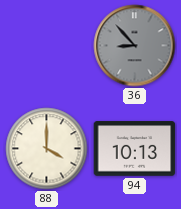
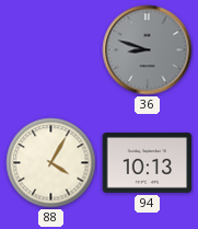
36: 8:53 -> 8:48 (148, 50)
88: 4:00 -> 4:05 (51, 163)
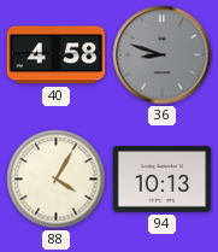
40: none -> 4:58 (57, 55)
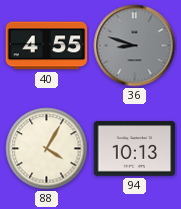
40: 4:58 -> 4:55 (47, 46)
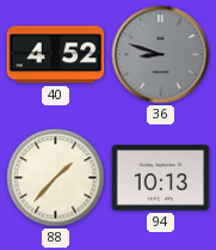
40: 4:55 -> 4:52 (56, 55)
88: 4:05 -> 1:37 (56, 178)
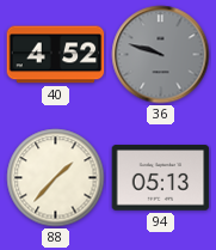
36: 8:48 -> 9:48 (161, 55)
94: 10:13 -> 05:13 (161, 178)
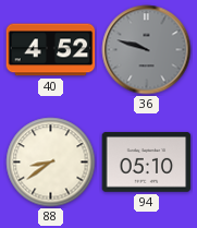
88: 1:37 -> 8:39 (51, 163)
94: 05:13 -> 05:10 (147, 163)
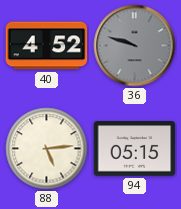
88: 8:39 -> 5:14 (47, 149)
94: 05:10 -> 05:15 (135, 149)
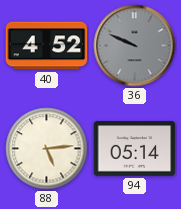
36: 9:48 -> 9:49 (135, 46)
94: 05:15 -> 05:14 (135, 149)
